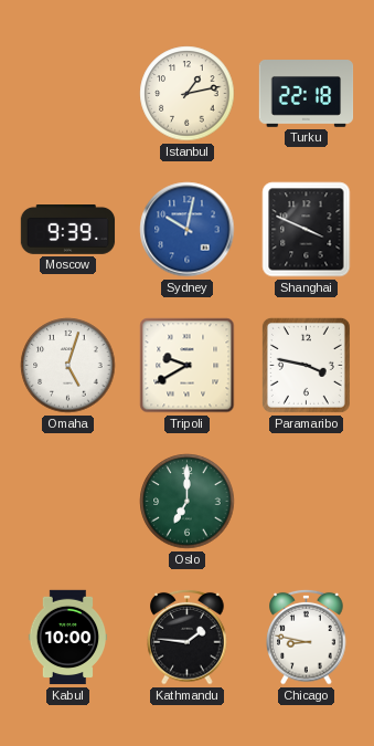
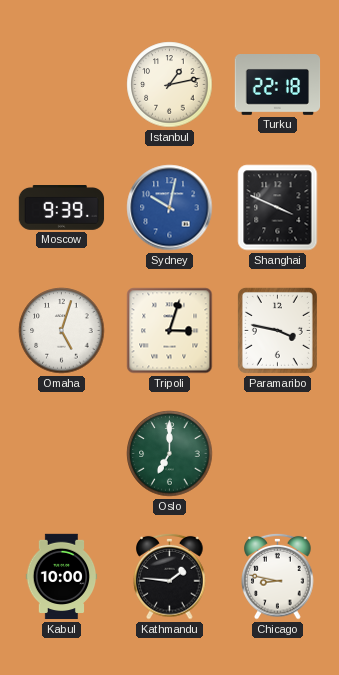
Tripoli: 9:40 -> 3:03 (170, 331)
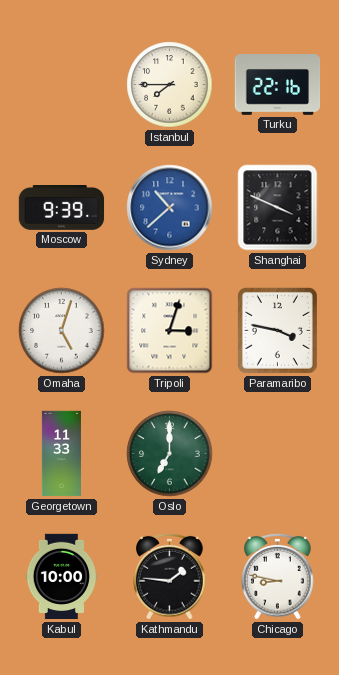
Istanbul: 1:13 -> 7:45 (170, 85)
Turku: 22:18 -> 22:16 (278, 85)
Sydney: 10:02 -> 10:38 (170, 208)
Georgetown: none -> 11:33 (61, 454)
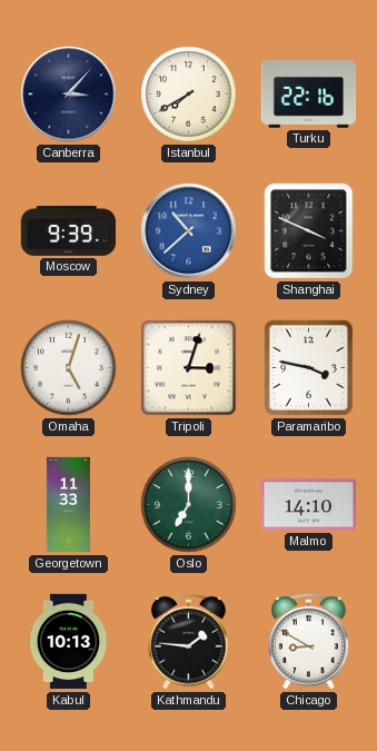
Canberra: none -> 3:07 (69, 95)
Istanbul: 7:45 -> 7:40 (189, 95)
Malmo: none -> 14:10 (309, 505)
Kabul: 10:00 -> 10:13 (69, 642)
Chicago: 8:47 -> 8:50 (309, 641)
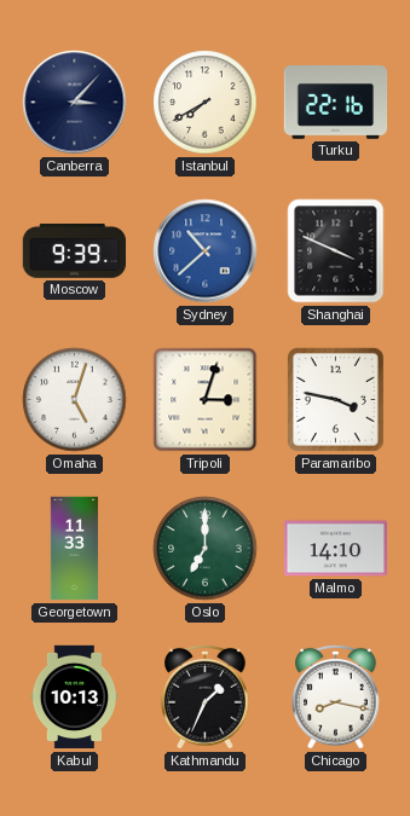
Kathmandu: 1:46 -> 1:34 (206, 696)
Chicago: 8:50 -> 8:17 (336, 696)
